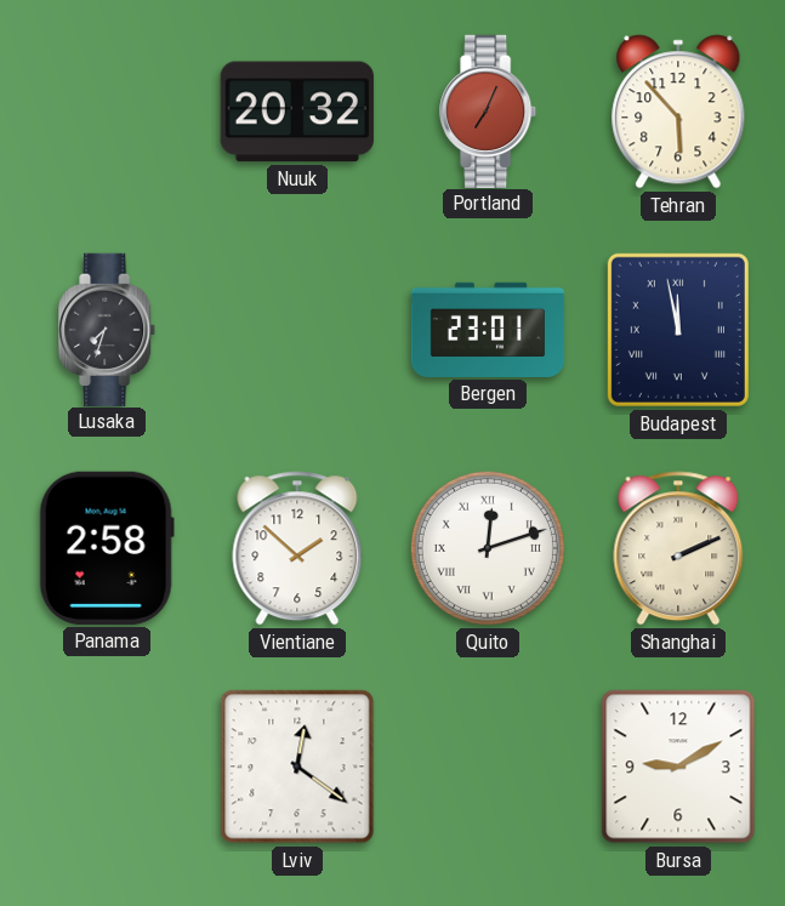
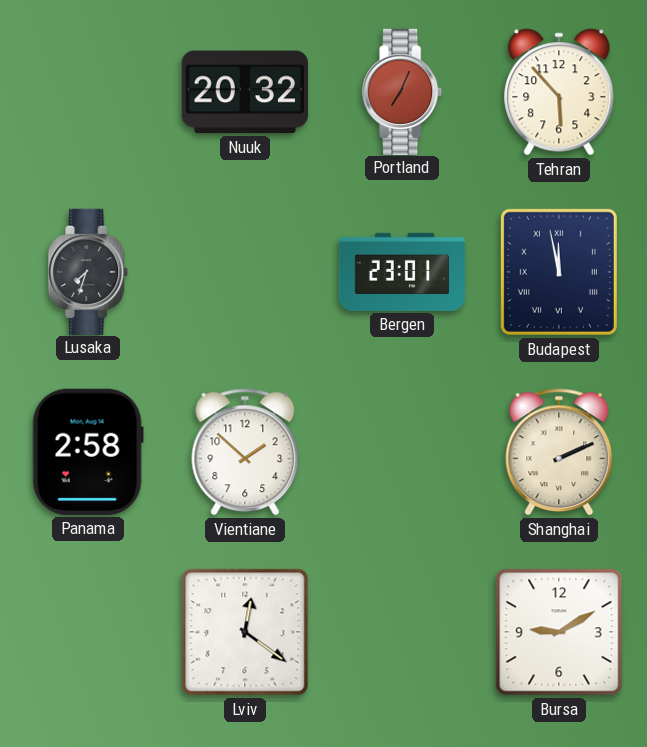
Quito: 12:12 -> none (488, 548)
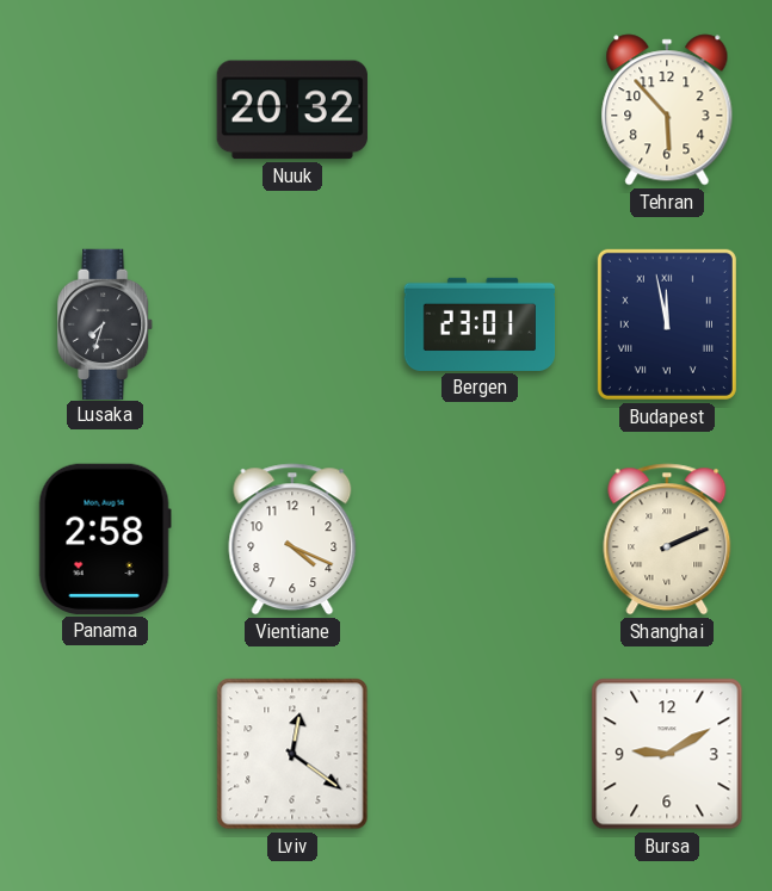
Portland: 7:04 -> none (403, 91)
Vientiane: 1:52 -> 4:19 (292, 539)
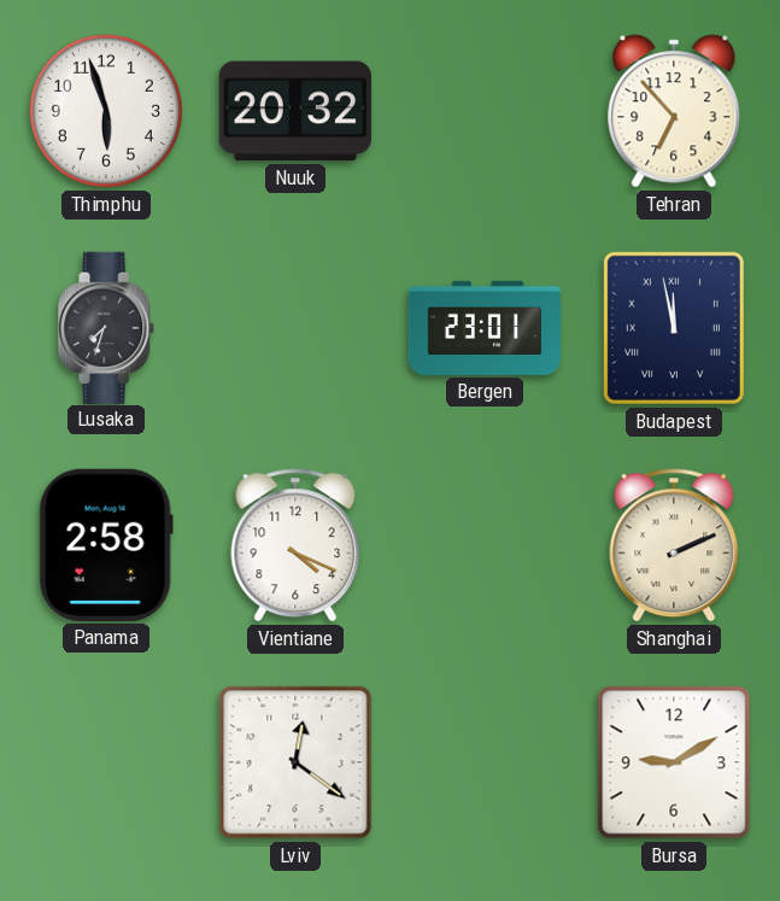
Thimphu: none -> 5:57 (106, 111)
Tehran: 5:53 -> 6:53 (674, 111)
